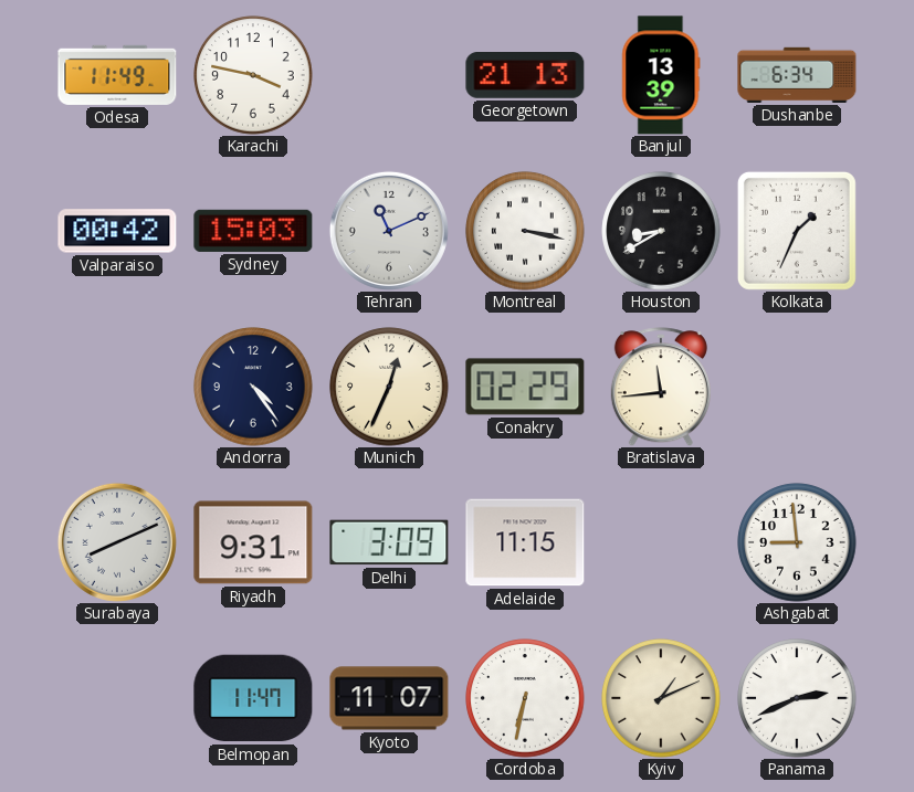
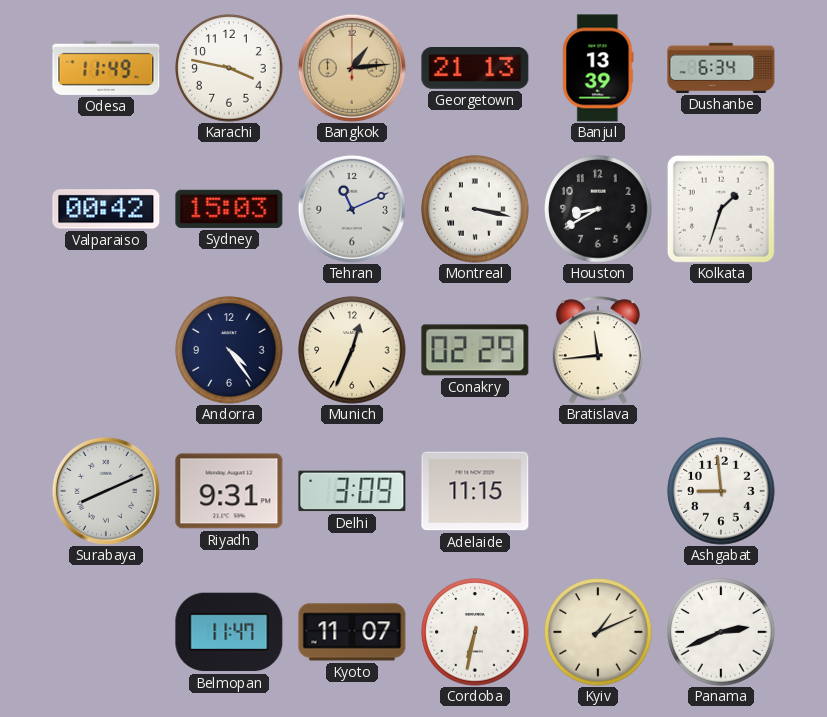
Bangkok: none -> 1:14 (352, 68)
Kolkata: 1:34 -> 1:33 (721, 209)
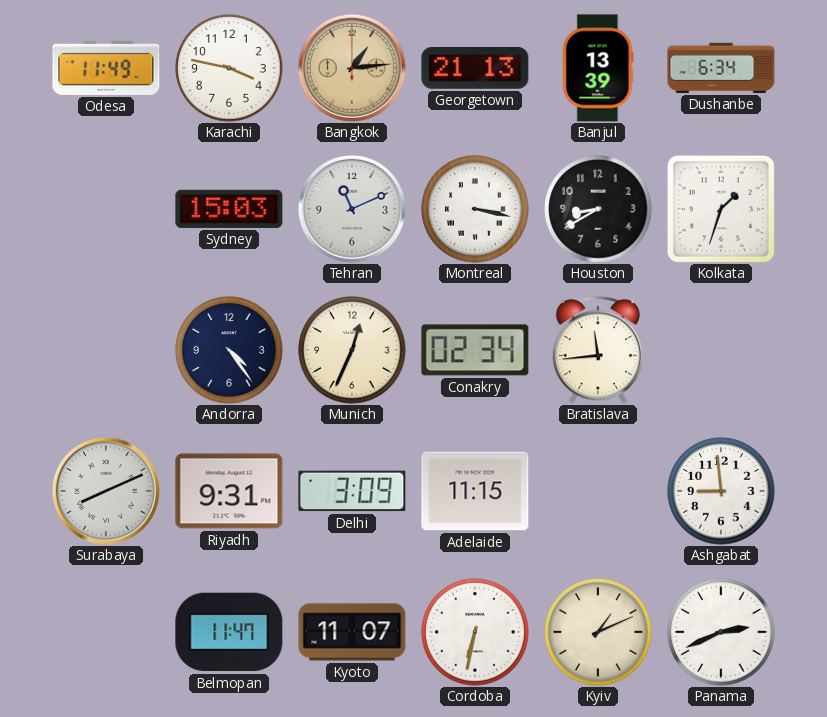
Valparaiso: 00:42 -> none (106, 209)
Conakry: 02:29 -> 02:34 (475, 350)
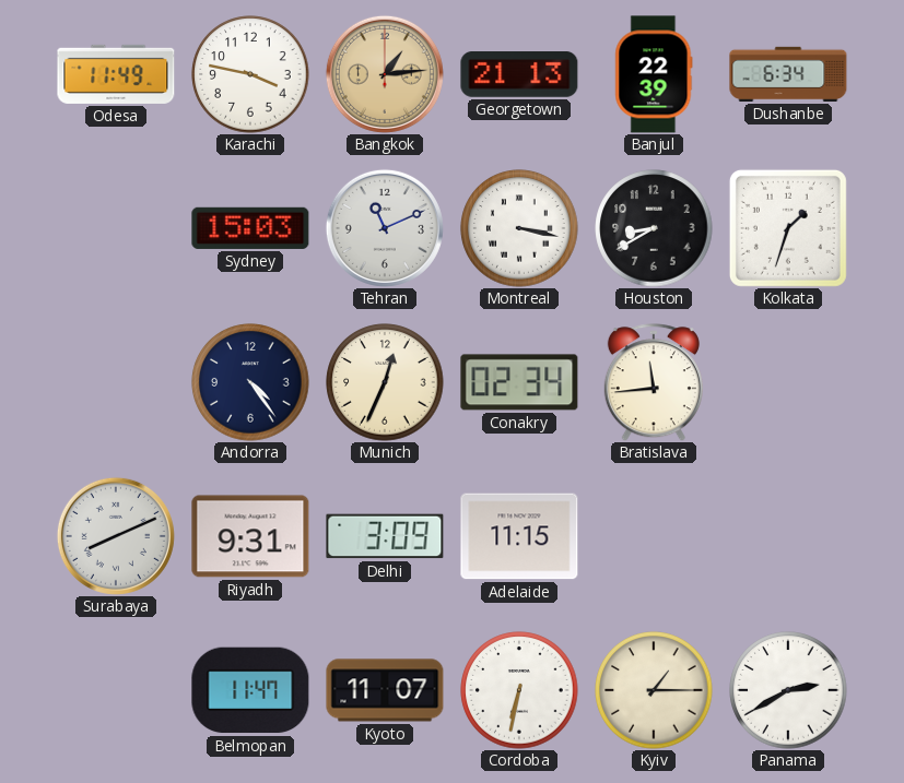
Banjul: 13:39 -> 22:39 (654, 74)
Ashgabat: 8:59 -> none (721, 491)
Kyiv: 1:11 -> 1:15 (654, 690)
Panama: 2:41 -> 2:40 (788, 690)
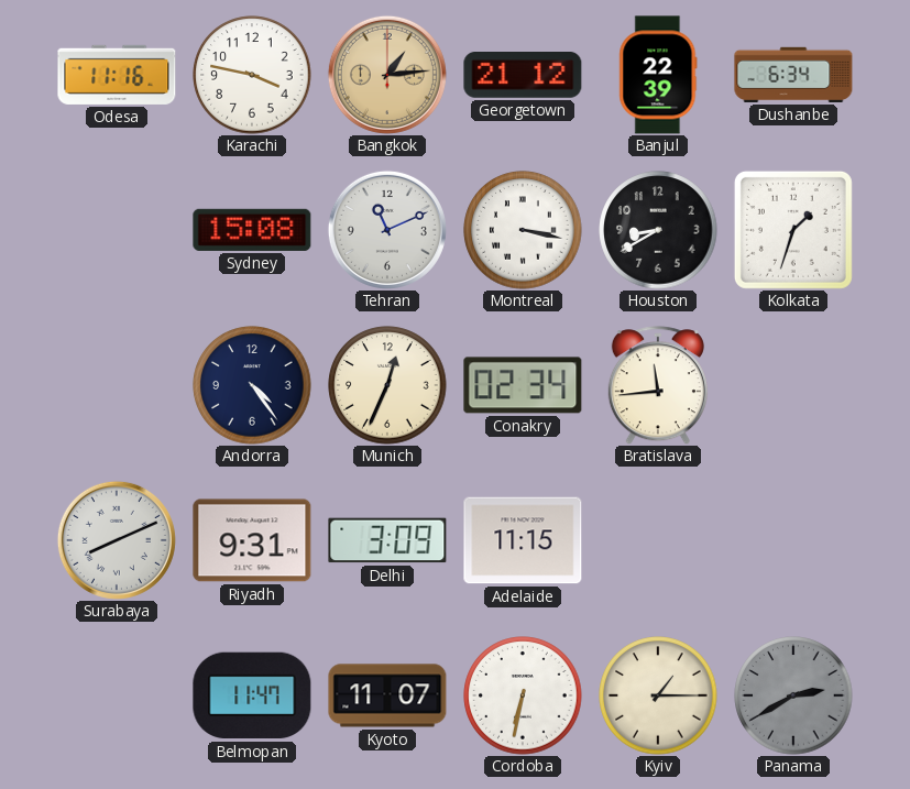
Odesa: 11:49 -> 11:16 (117, 75)
Georgetown: 21:13 -> 21:12 (523, 76)
Sydney: 15:03 -> 15:08 (252, 230)
Panama dial: white -> grey (793, 695)
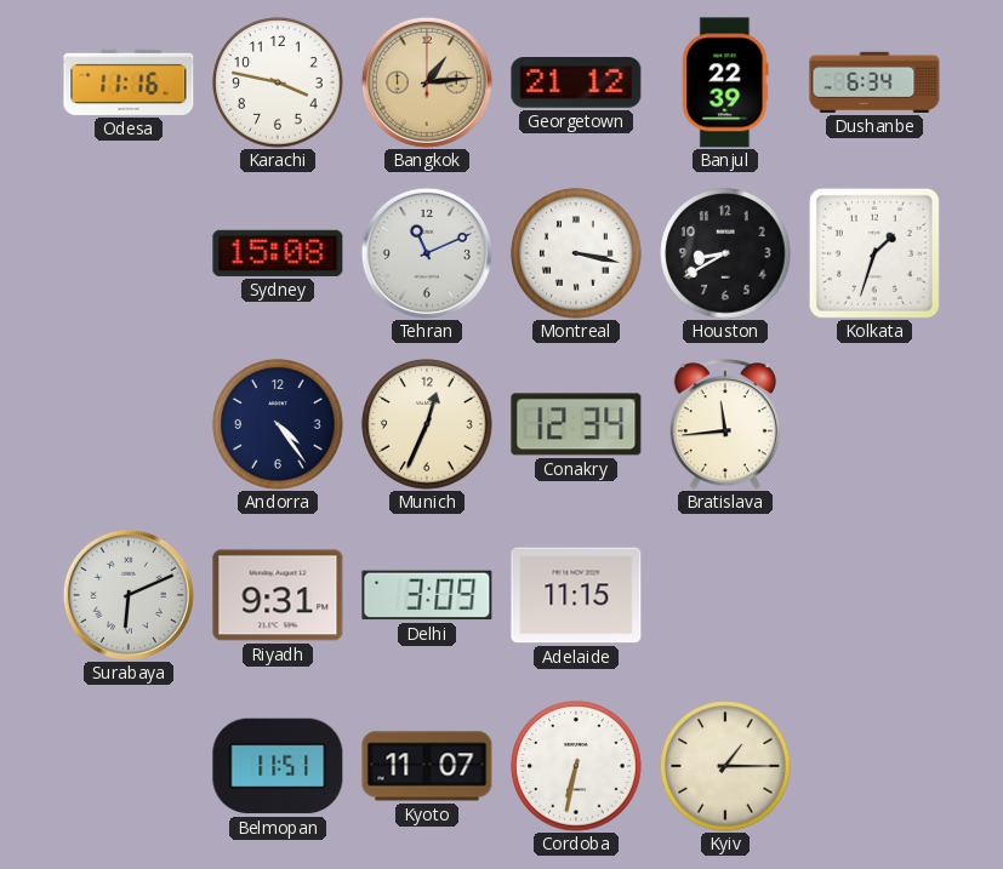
Conakry: 02:34 -> 12:34 (576, 424)
Surabaya: 8:11 -> 6:11 (129, 595)
Belmopan: 11:47 -> 11:51 (278, 766)
Panama: 2:40 -> none (793, 695)
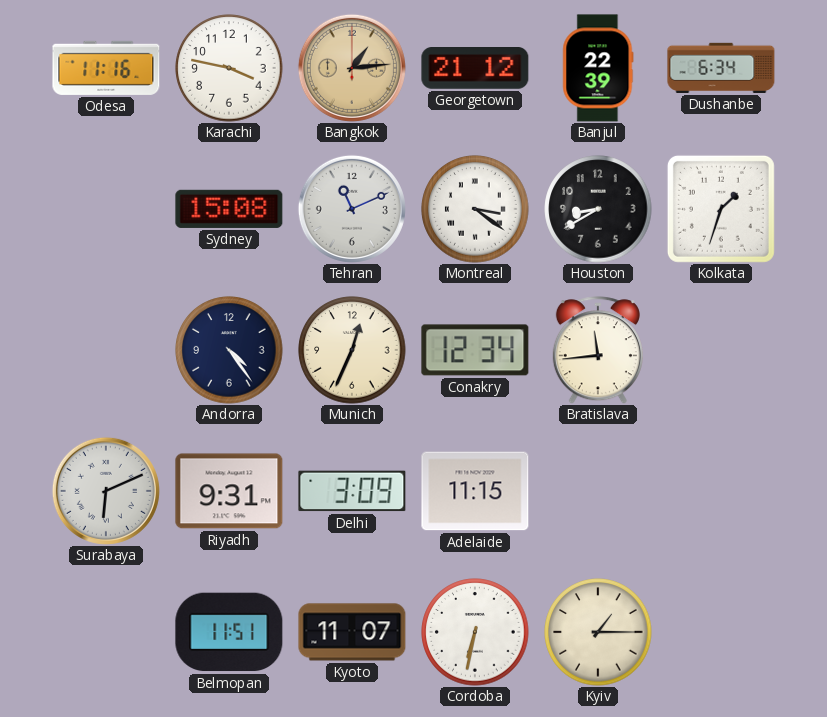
Montreal: 3:17 -> 3:21 (475, 209)
